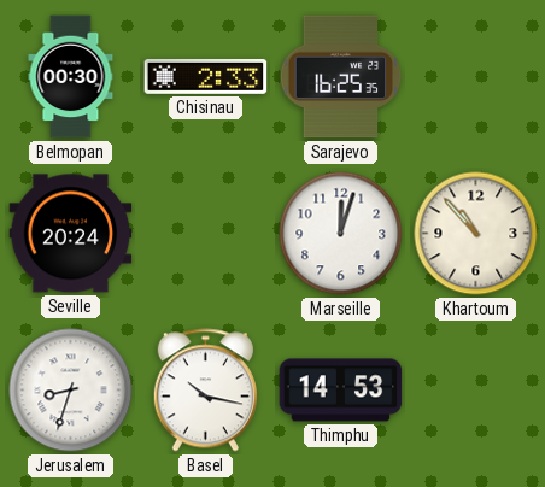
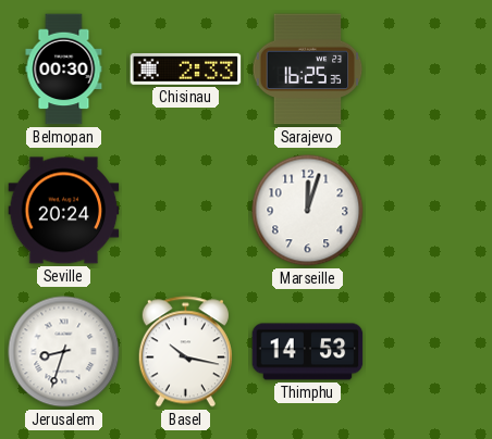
Khartoum: 10:53 -> none (476, 234)
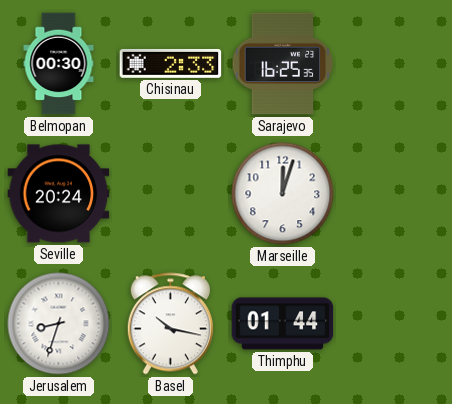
Thimphu: 14:53 -> 01:44 (283, 324)
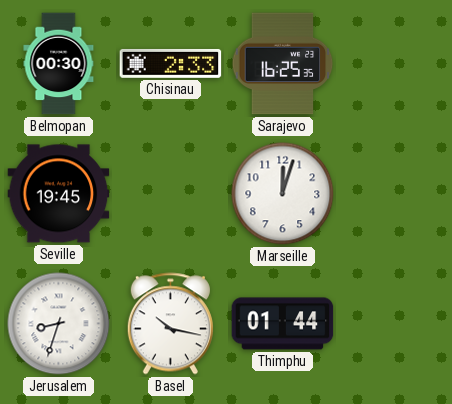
Seville: 20:24 -> 19:45 (59, 194)
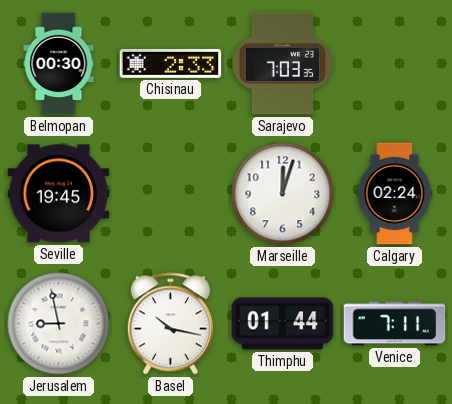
Sarajevo: 16:25 -> 7:03 (283, 64)
Calgary: none -> 02:24 (395, 194)
Jerusalem: 8:33 -> 8:58 (59, 324)
Venice: none -> 7:11 (395, 324)
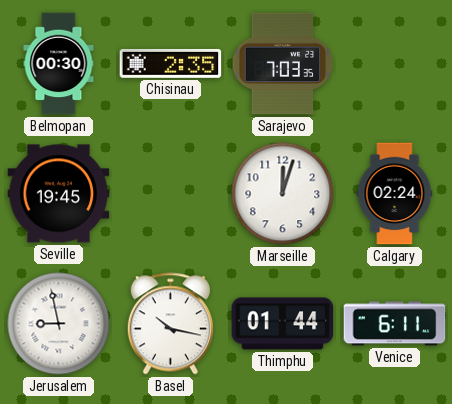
Chisinau: 2:33 -> 2:35 (171, 63)
Venice: 7:11 -> 6:11 (395, 324)
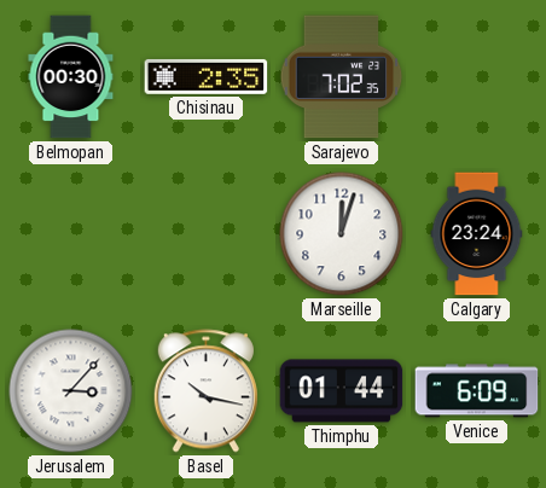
Sarajevo: 7:03 -> 7:02 (342, 77)
Seville: 19:45 -> none (59, 194)
Calgary: 02:24 -> 23:24 (477, 234)
Jerusalem: 8:58 -> 3:07 (71, 391)
Venice: 6:11 -> 6:09 (477, 391)
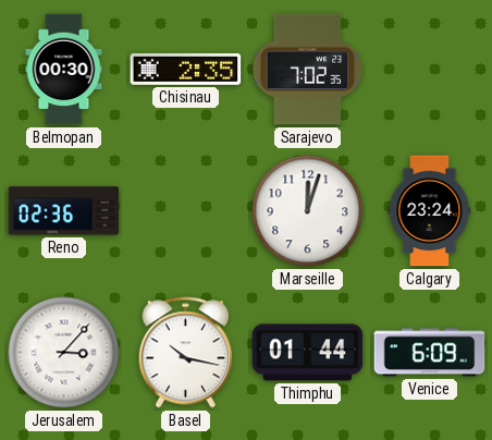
Reno: none -> 02:36 (64, 211)
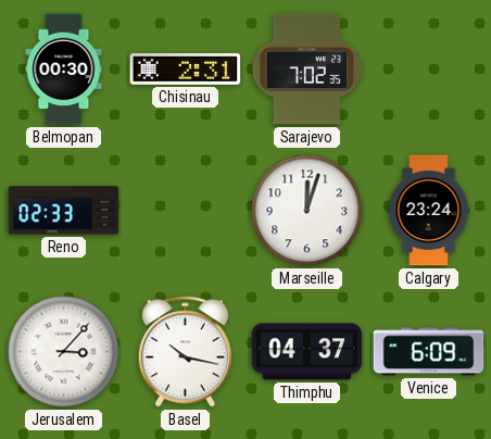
Chisinau: 2:35 -> 2:31 (186, 68)
Reno: 02:36 -> 02:33 (64, 211)
Thimphu: 01:44 -> 04:37 (307, 352)
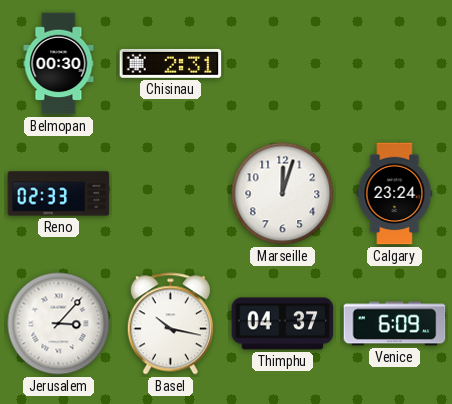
Sarajevo: 7:02 -> none (307, 70)
